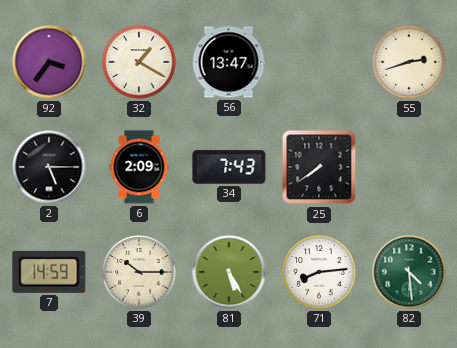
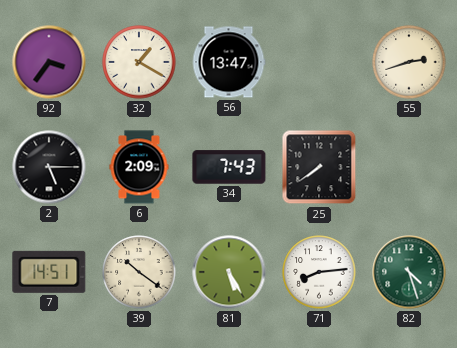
7: 14:59 -> 14:51 (49, 272)
39: 10:15 -> 10:21 (139, 272)
82: 4:29 -> 4:27 (409, 272)
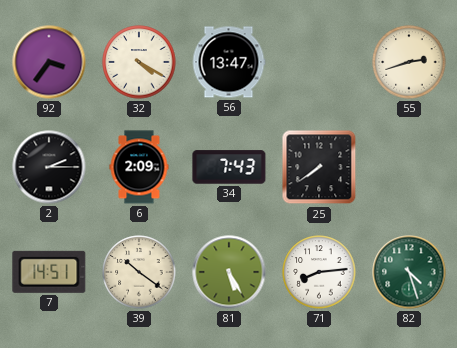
32: 1:20 -> 4:20 (139, 62)
2: 5:15 -> 2:15 (49, 167)
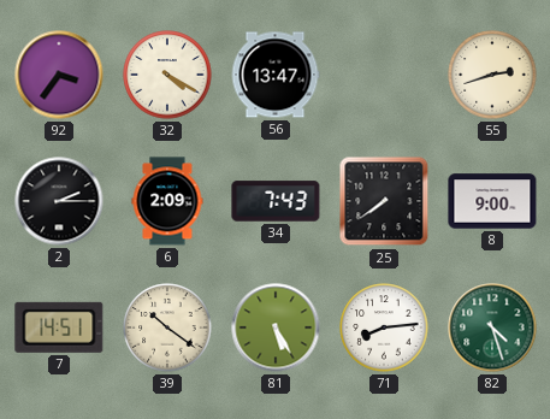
8: none -> 9:00 (492, 201)
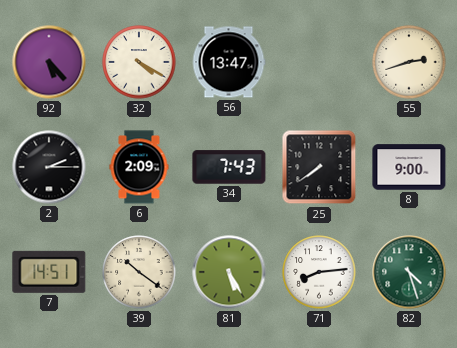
92: 3:36 -> 5:23 (49, 62)
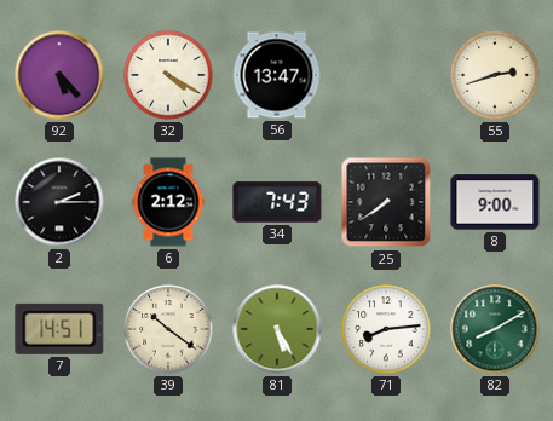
6: 2:09 -> 2:12 (168, 202)
82: 4:27 -> 8:10 (495, 329)
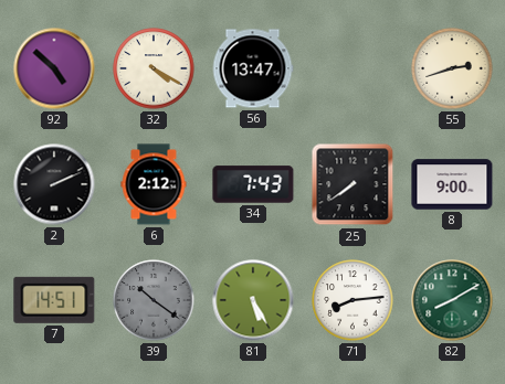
92: 5:23 -> 4:52 (54, 68)
2: 2:15 -> 2:11 (54, 184)
39 dial: cream -> grey (154, 300)
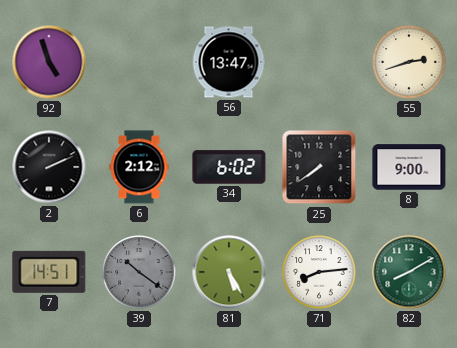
92: 4:52 -> 4:57 (49, 62)
32: 4:20 -> none (154, 68)
34: 7:43 -> 6:02 (229, 167)
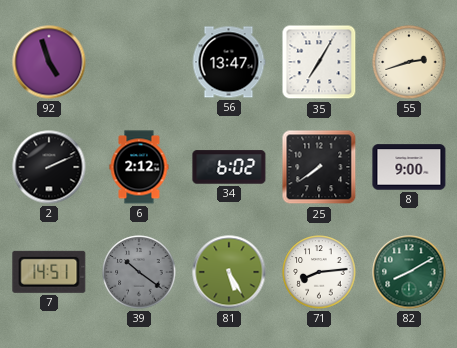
35: none -> 7:05 (319, 62)
